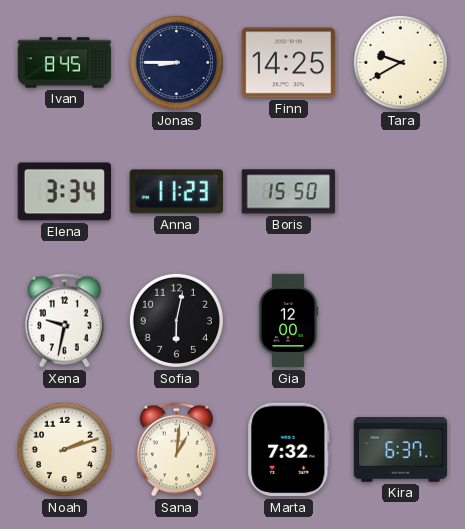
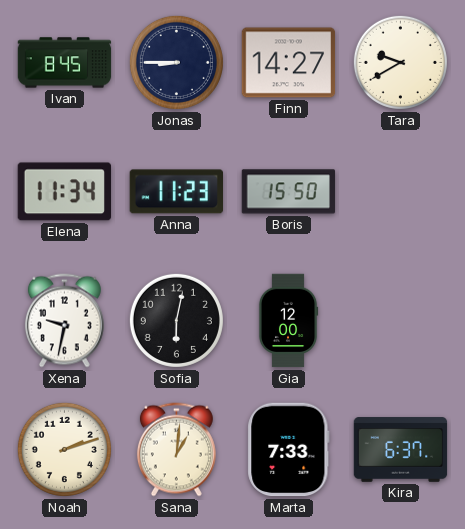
Finn: 14:25 -> 14:27 (289, 63)
Elena: 3:34 -> 11:34 (64, 192)
Marta: 7:32 -> 7:33 (289, 450)
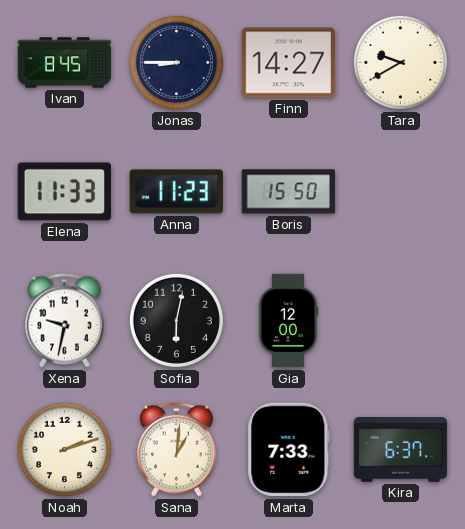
Elena: 11:34 -> 11:33 (64, 192)
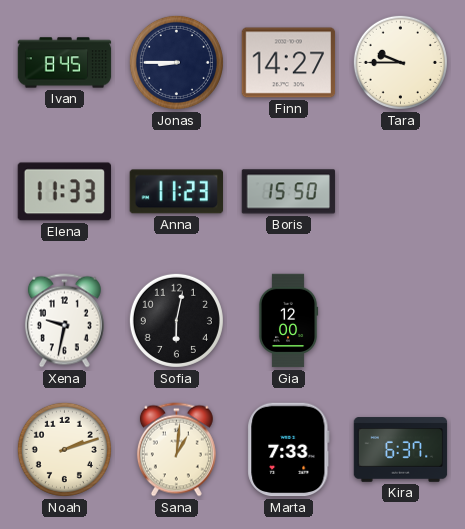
Tara: 9:40 -> 9:45 (400, 62)
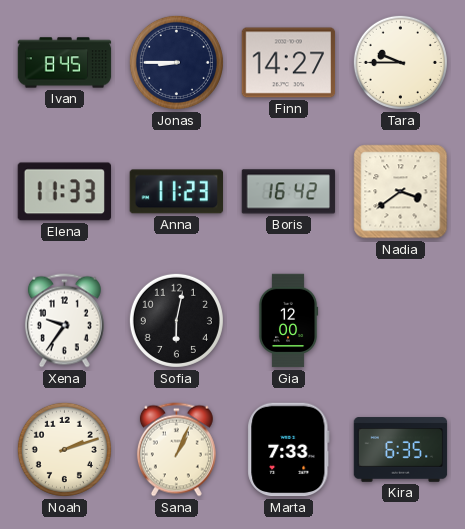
Boris: 15:50 -> 16:42 (289, 192)
Nadia: none -> 3:39 (401, 192)
Xena: 9:32 -> 9:36 (64, 321)
Sana: 1:01 -> 1:04 (176, 450)
Kira: 6:37 -> 6:35 (401, 450)
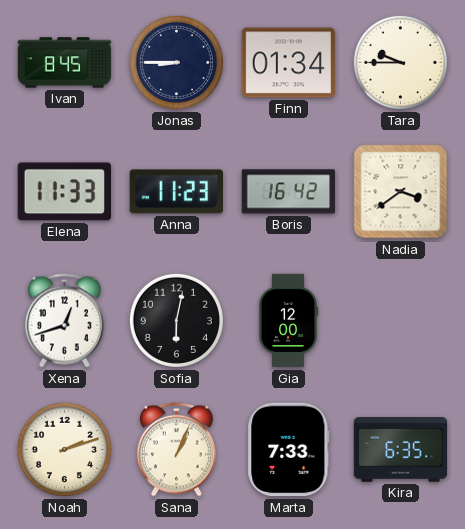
Finn: 14:27 -> 01:34 (289, 63)
Xena: 9:36 -> 12:42 (64, 321)
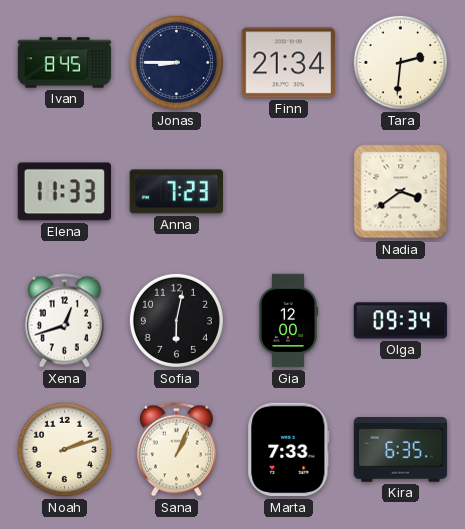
Finn: 01:34 -> 21:34 (289, 63)
Tara: 9:45 -> 2:31 (400, 62)
Anna: 11:23 -> 7:23 (176, 192)
Boris: 16:42 -> none (289, 192)
Olga: none -> 09:34 (401, 321)
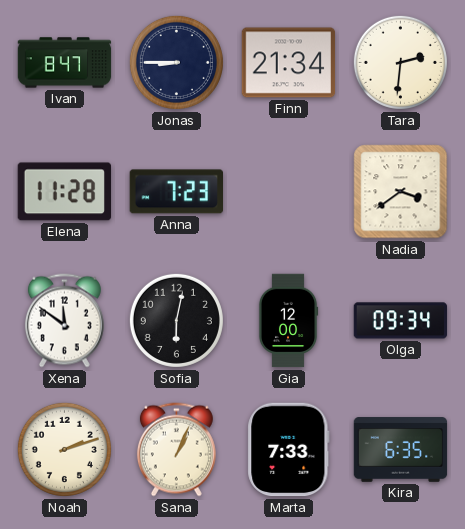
Ivan: 8:45 -> 8:47 (65, 63)
Elena: 11:33 -> 11:28 (64, 192)
Xena: 12:42 -> 11:51 (64, 321)
